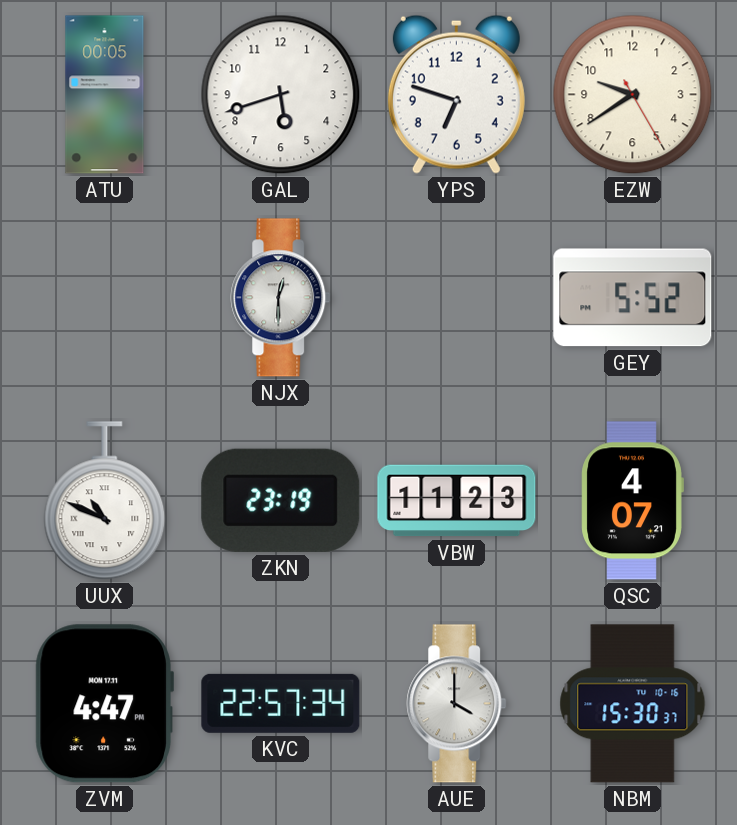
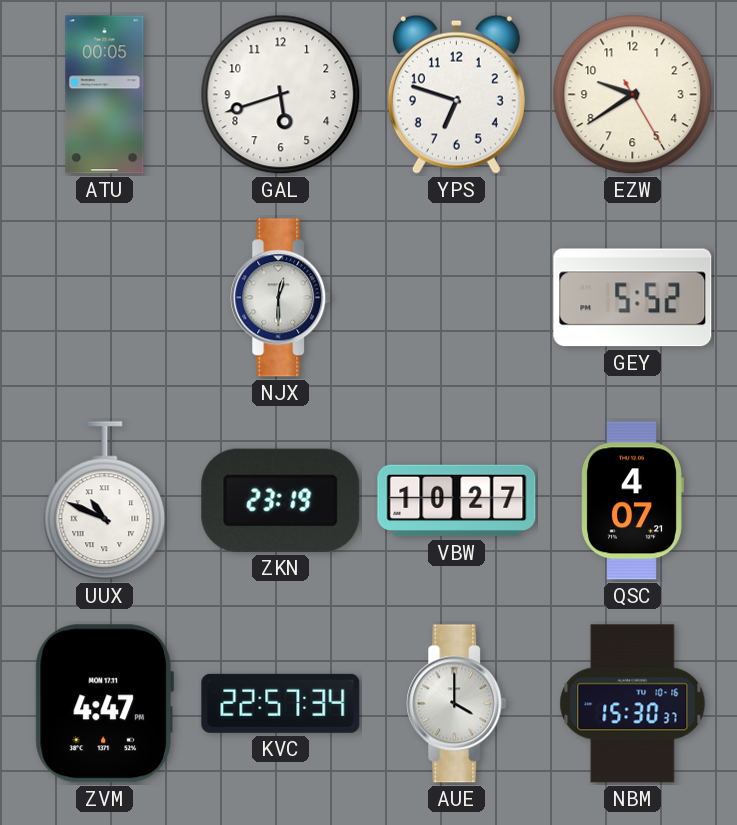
VBW: 11:23 -> 10:27 (457, 501)
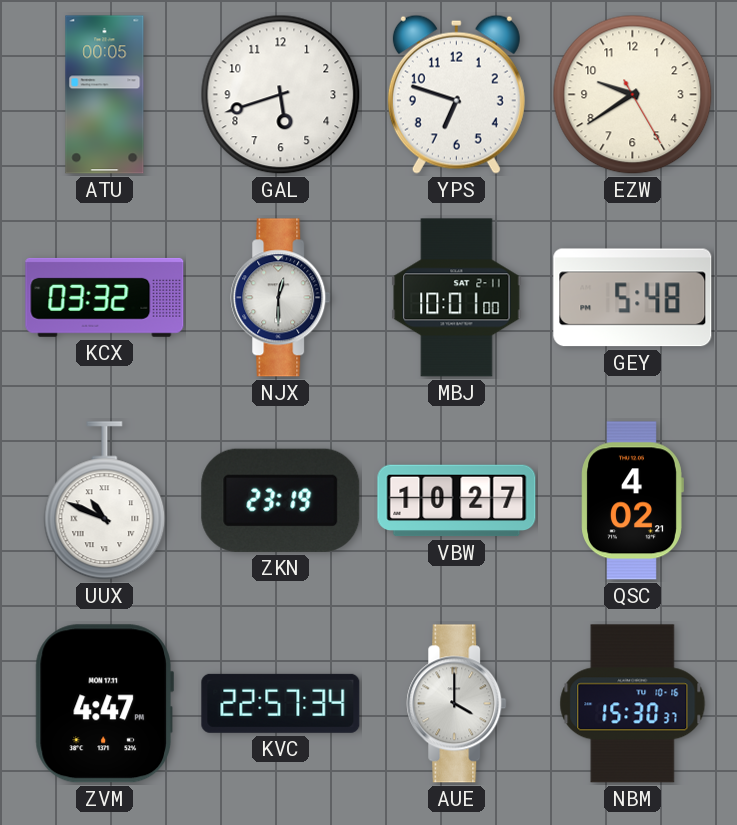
KCX: none -> 03:32 (105, 297)
MBJ: none -> 10:01 (457, 298)
GEY: 5:52 -> 5:48 (633, 298)
QSC: 4:07 -> 4:02 (632, 501)
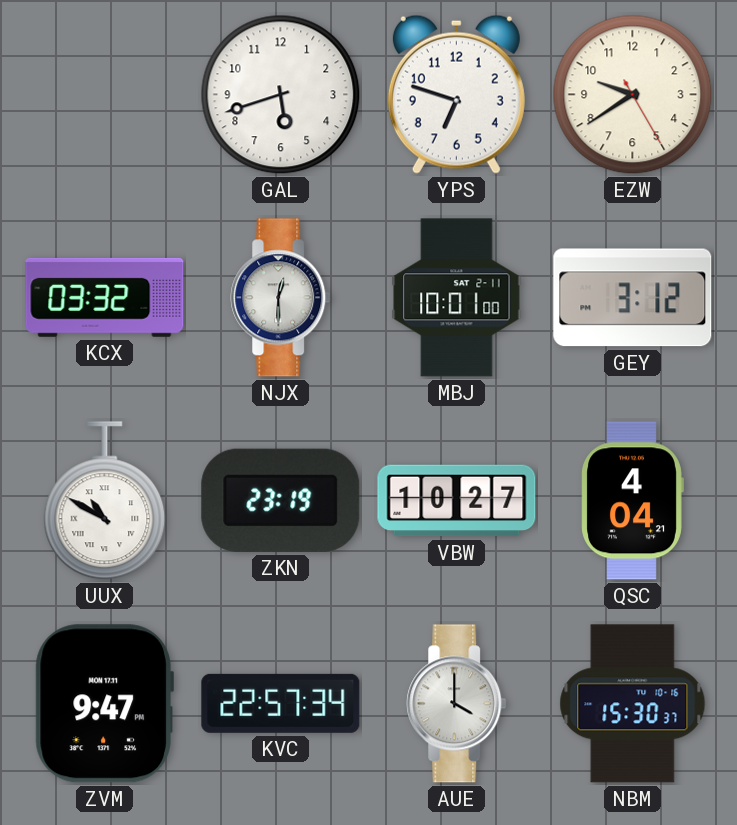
ATU: 00:05 -> none (105, 95)
GEY: 5:48 -> 3:12 (633, 298)
UUX: 10:49 -> 10:50 (105, 501)
QSC: 4:02 -> 4:04 (632, 501)
ZVM: 4:47 -> 9:47 (104, 704)
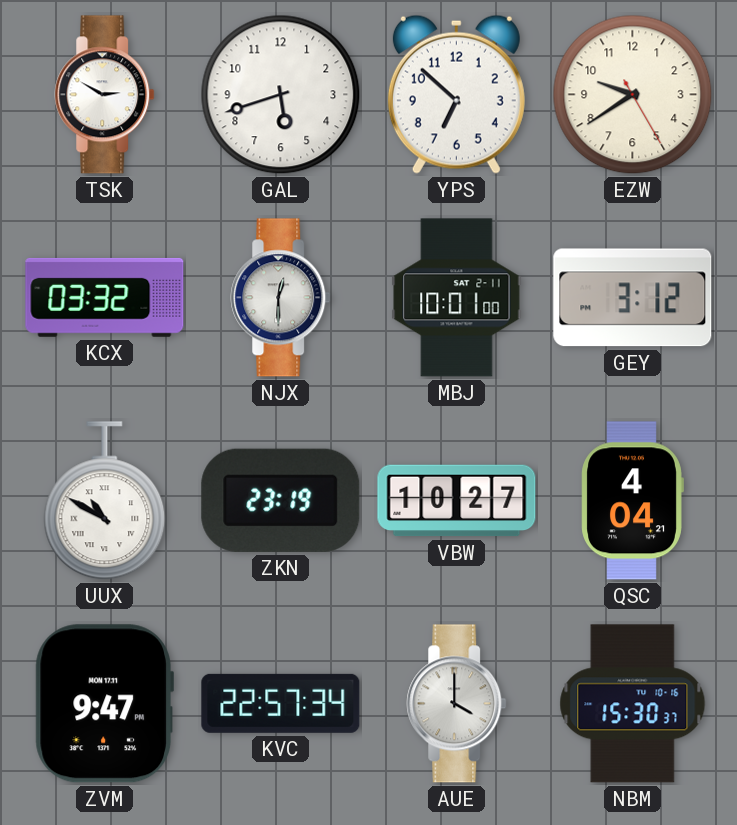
TSK: none -> 2:50 (105, 95)
YPS: 6:48 -> 6:52 (456, 94)
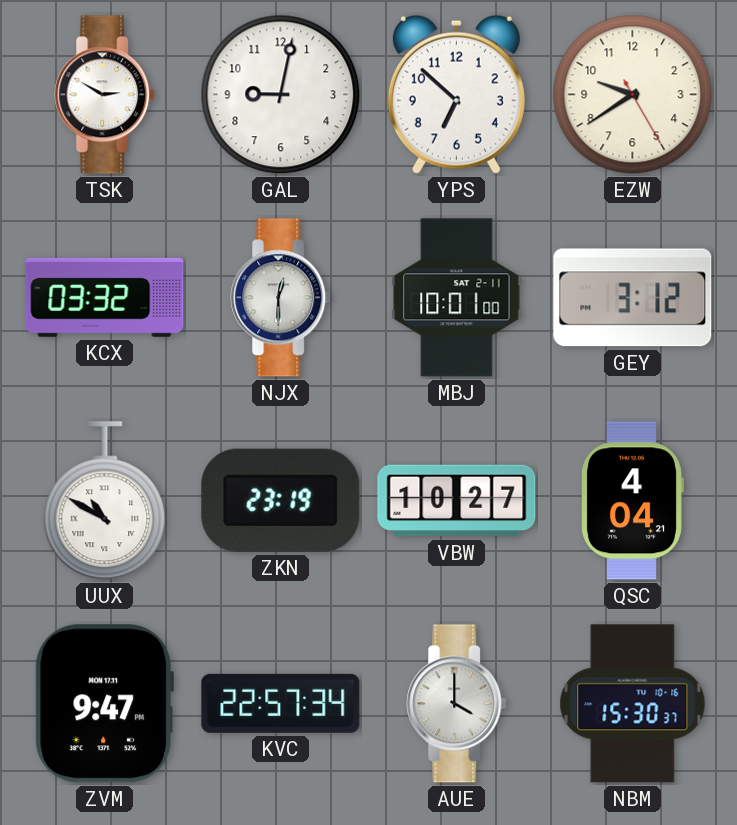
GAL: 5:42 -> 9:02 (281, 95)
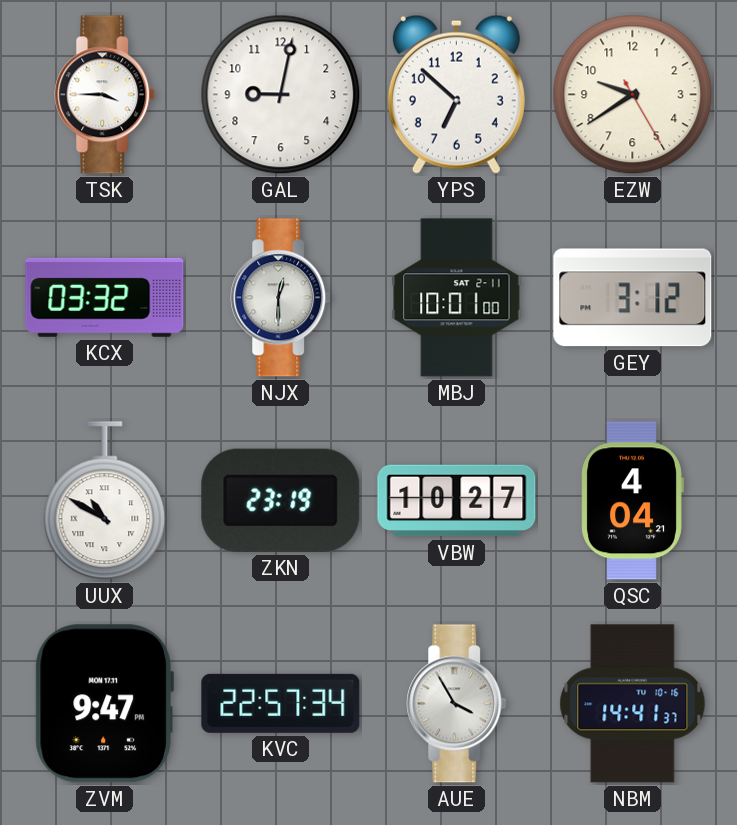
TSK: 2:50 -> 3:45 (105, 95)
AUE: 4:00 -> 3:55 (457, 704)
NBM: 15:30 -> 14:41 (633, 704)
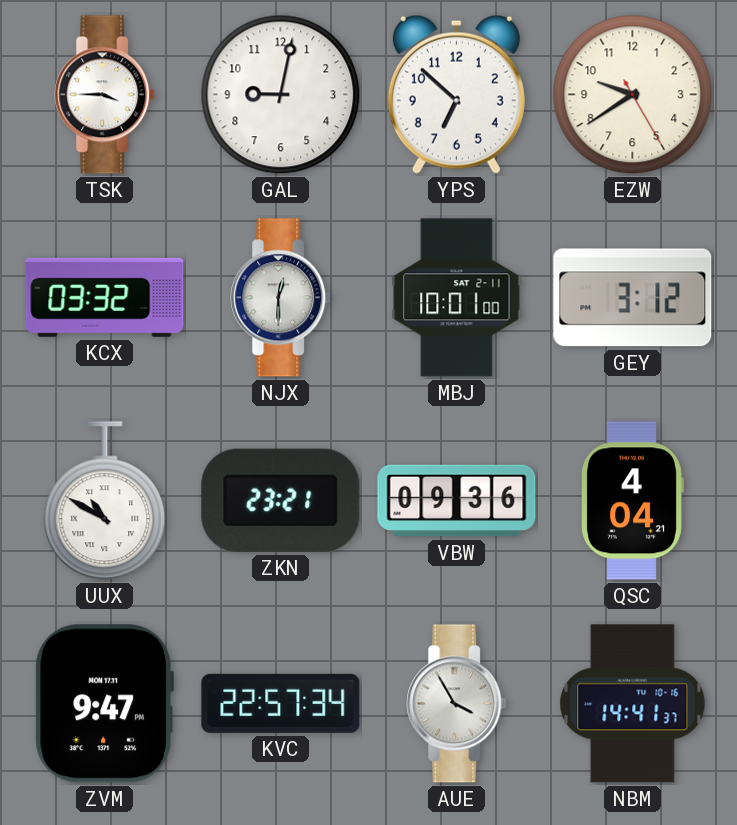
ZKN: 23:19 -> 23:21 (281, 500)
VBW: 10:27 -> 09:36 (457, 501)
